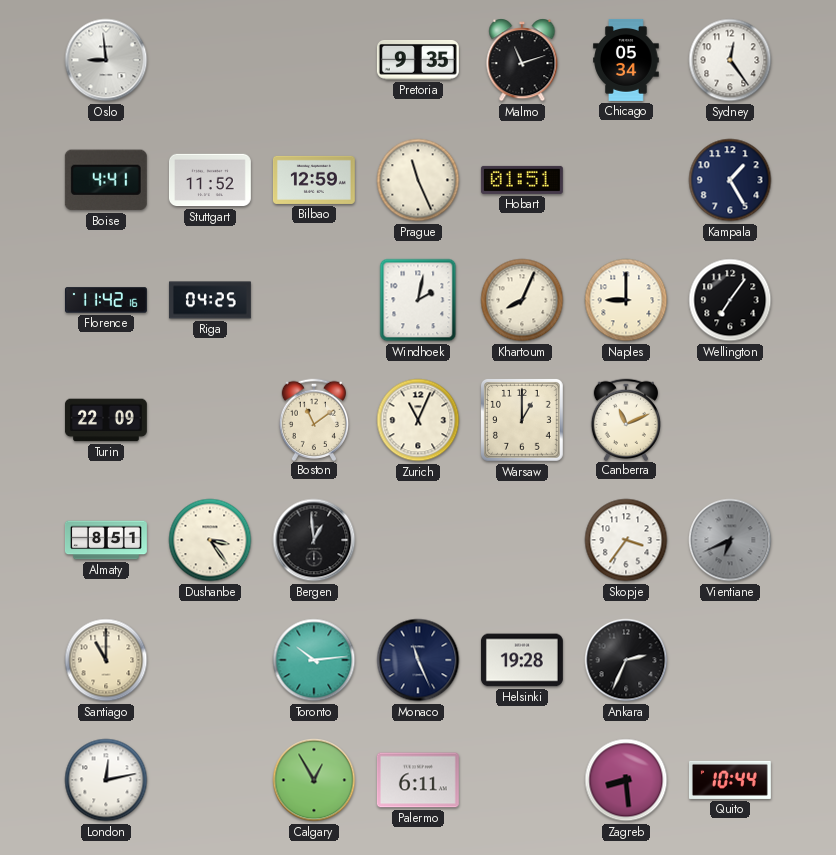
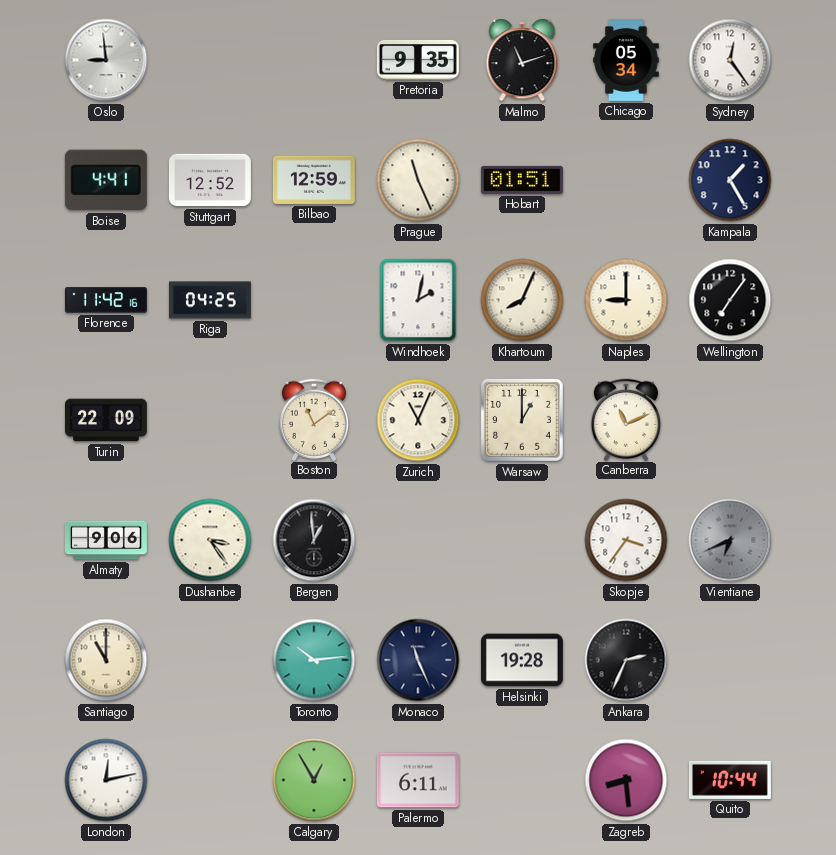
Stuttgart: 11:52 -> 12:52 (210, 180)
Almaty: 8:51 -> 9:06 (106, 540)
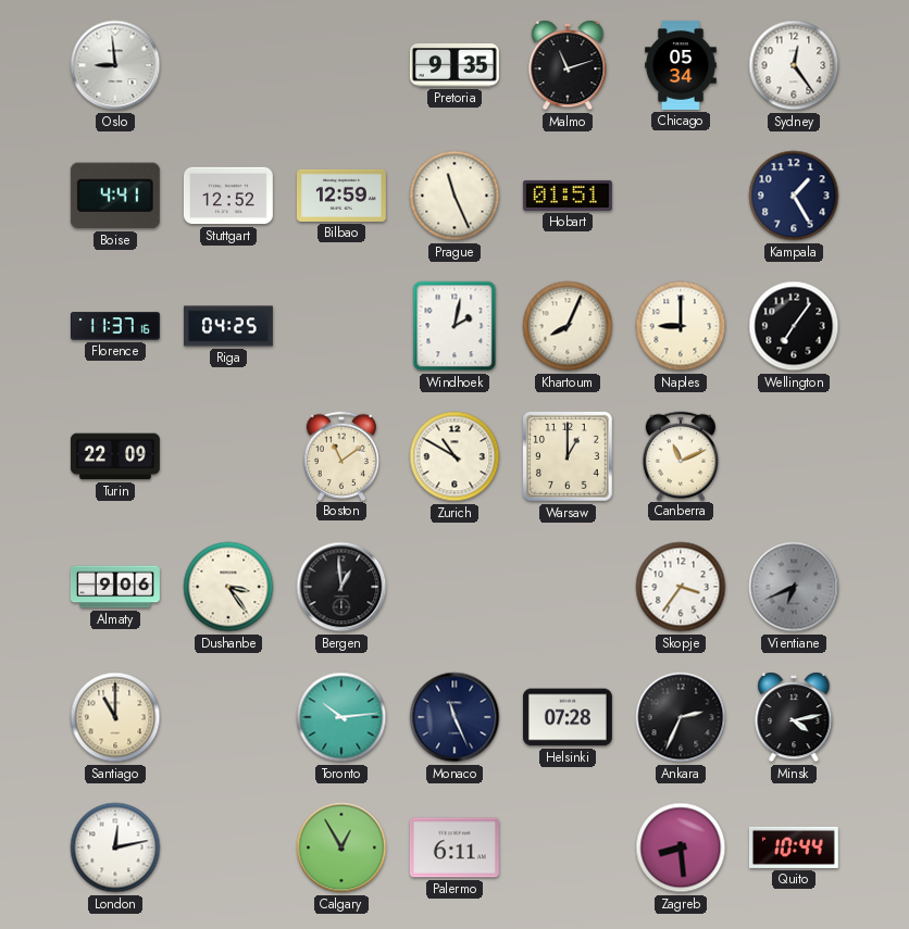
Florence: 11:42 -> 11:37 (115, 326)
Zurich: 11:04 -> 10:50 (454, 456)
Helsinki: 19:28 -> 07:28 (568, 717)
Minsk: none -> 4:13 (794, 717)
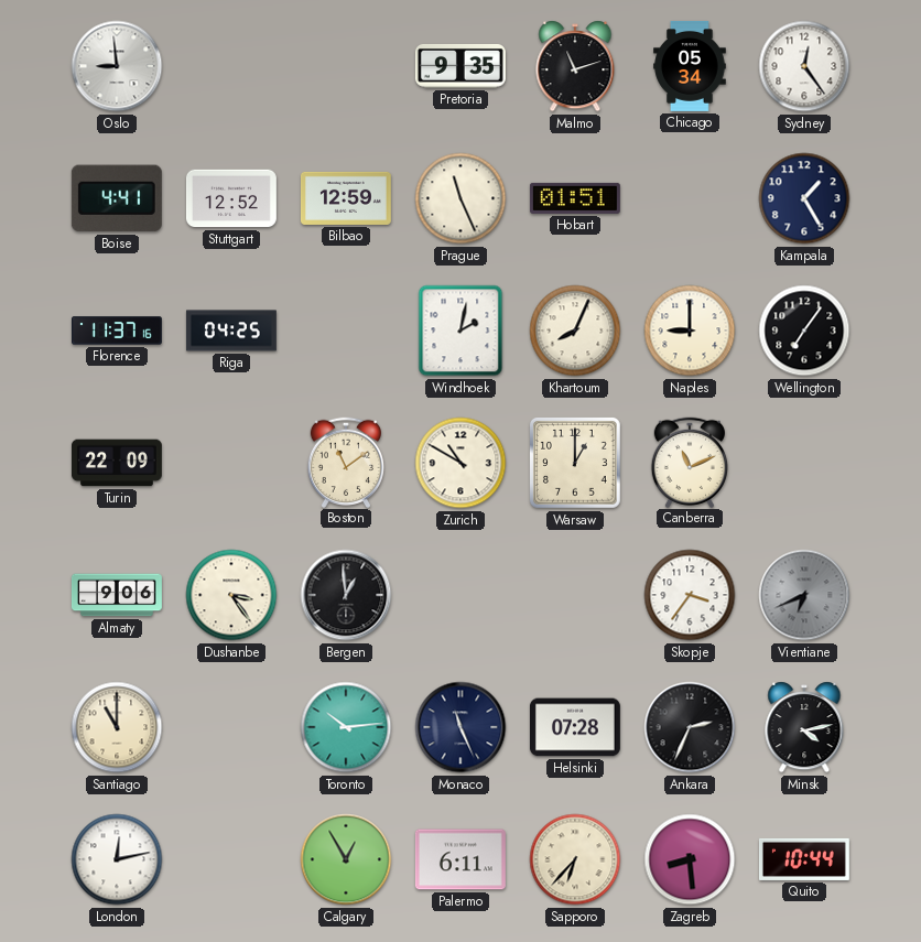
Sapporo: none -> 6:37 (575, 859)
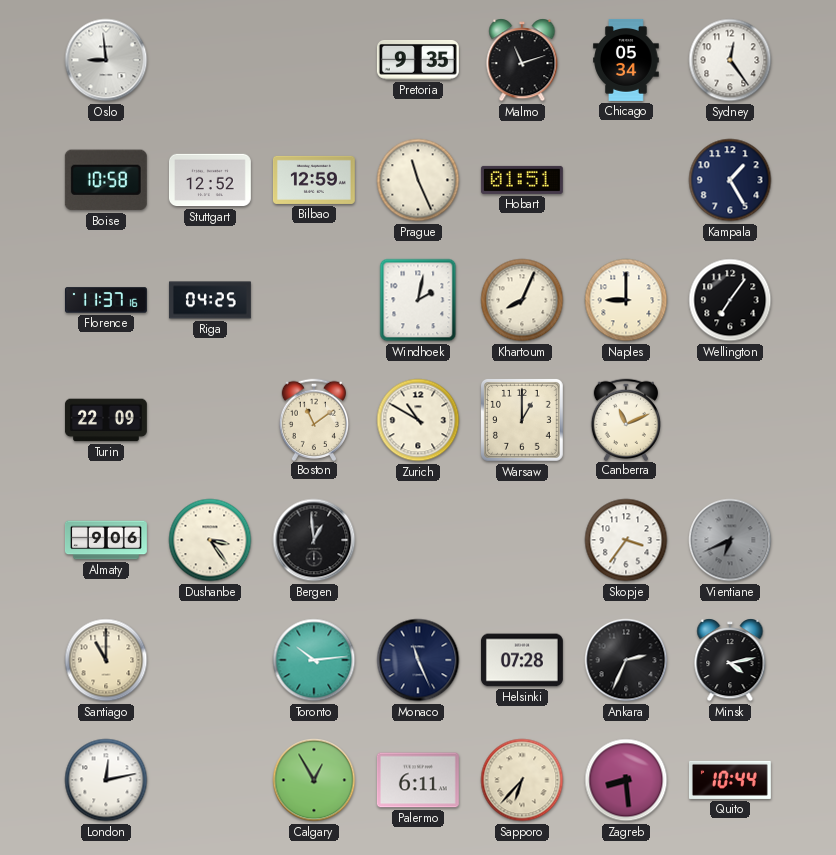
Boise: 4:41 -> 10:58 (106, 180)
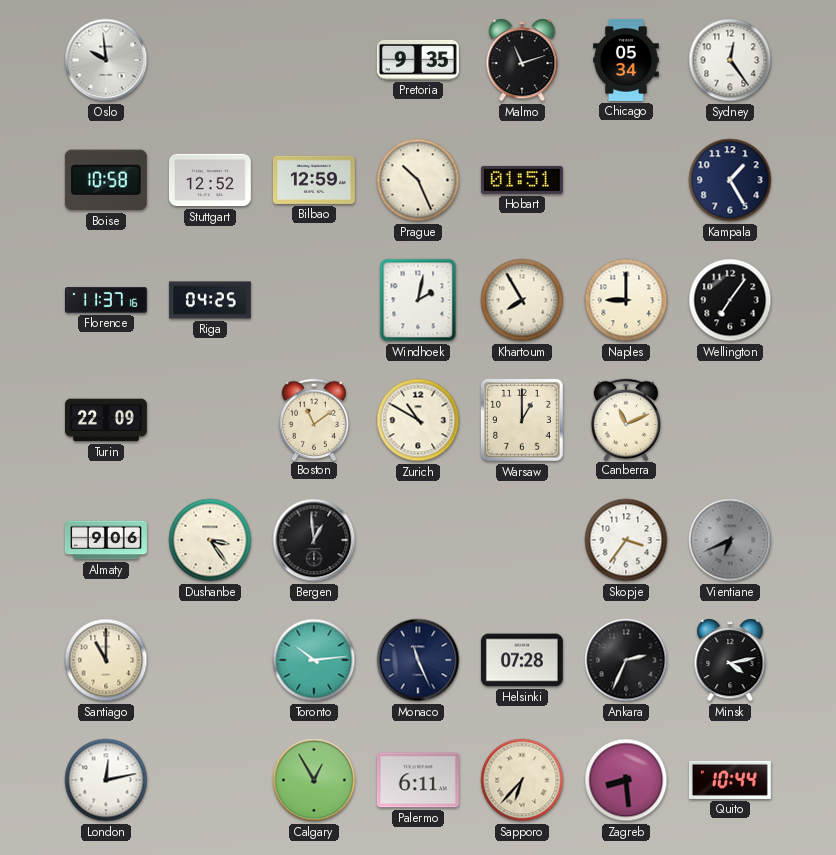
Oslo: 8:59 -> 9:59 (106, 60)
Prague: 11:26 -> 10:26 (418, 180)
Khartoum: 8:04 -> 7:55 (522, 300)
